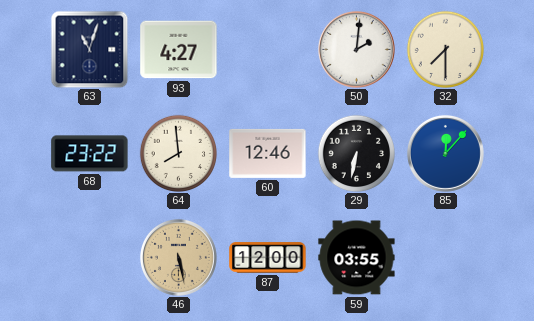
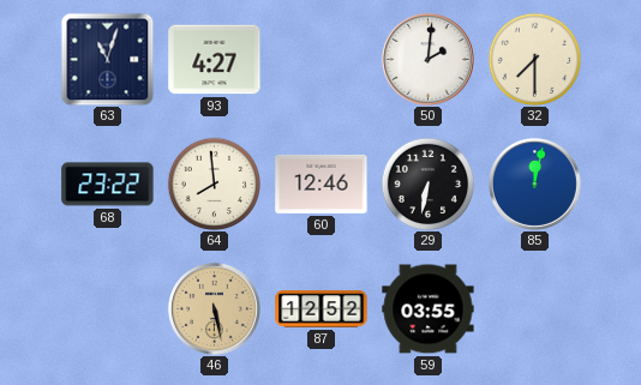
85: 12:07 -> 12:02 (534, 184)
87: 12:00 -> 12:52 (322, 309)
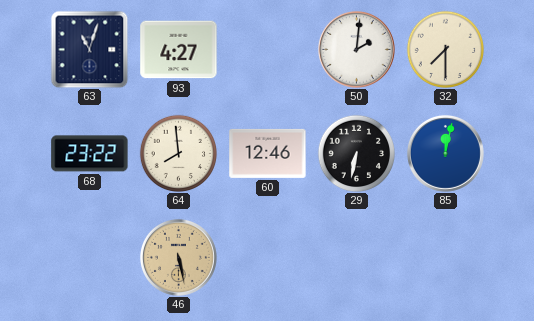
87: 12:52 -> none (322, 309)
59: 03:55 -> none (429, 309)
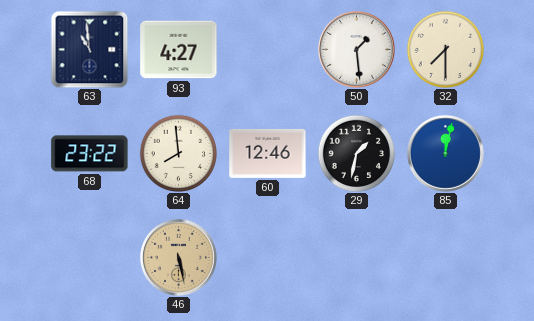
63: 11:03 -> 10:59 (89, 49)
50: 2:01 -> 1:29 (356, 49)
29: 6:32 -> 1:32 (356, 153)
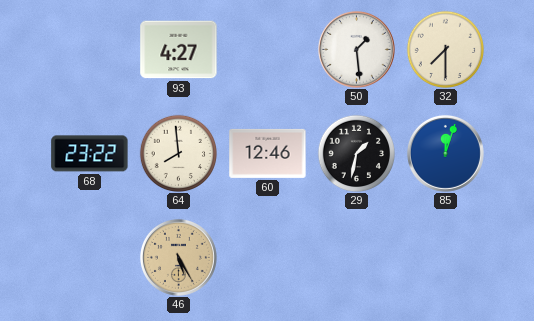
63: 10:59 -> none (89, 49)
85: 12:02 -> 12:03 (445, 153)
46: 5:28 -> 5:25 (178, 257)
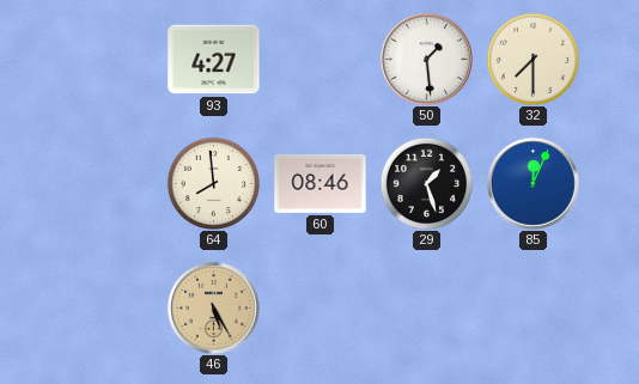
68: 23:22 -> none (90, 154)
60: 12:46 -> 08:46 (321, 183)
29: 1:32 -> 1:27 (426, 183)
85: 12:03 -> 12:04 (532, 183)
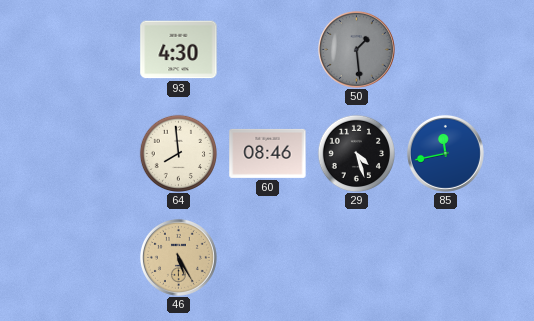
93: 4:27 -> 4:30 (179, 50)
50 dial: white -> grey (356, 49)
32: 7:30 -> none (532, 59)
29: 1:27 -> 4:27 (356, 153)
85: 12:04 -> 11:43 (445, 153)
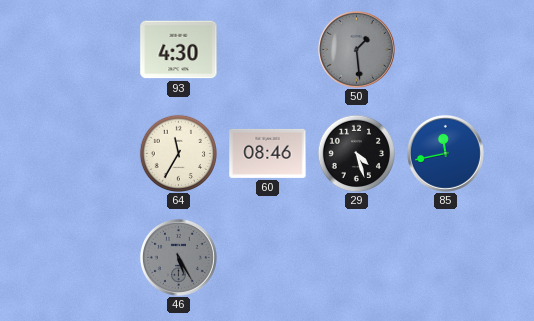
64: 7:59 -> 11:35 (178, 153)
46 dial: champagne -> grey (178, 257)
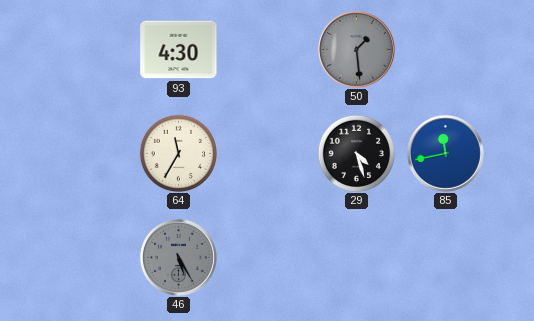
60: 08:46 -> none (268, 153)
